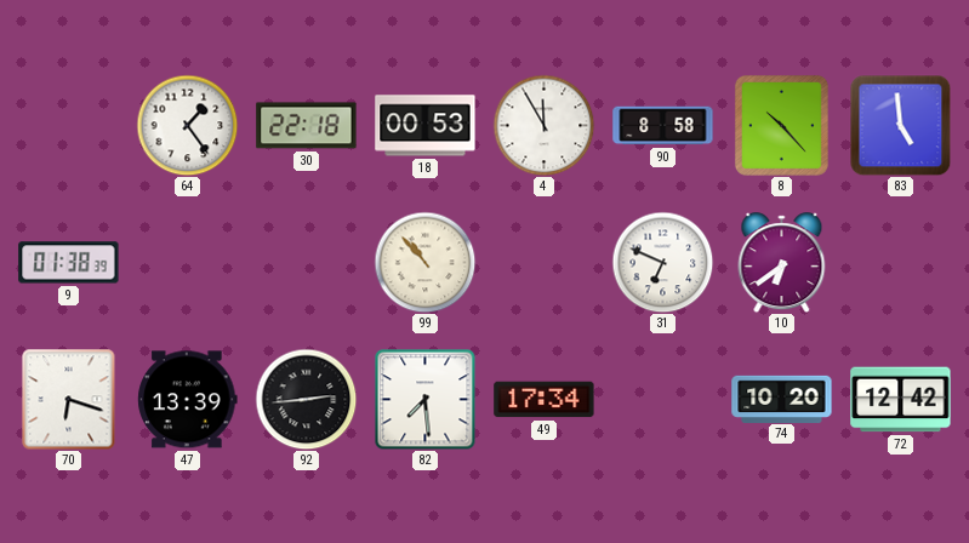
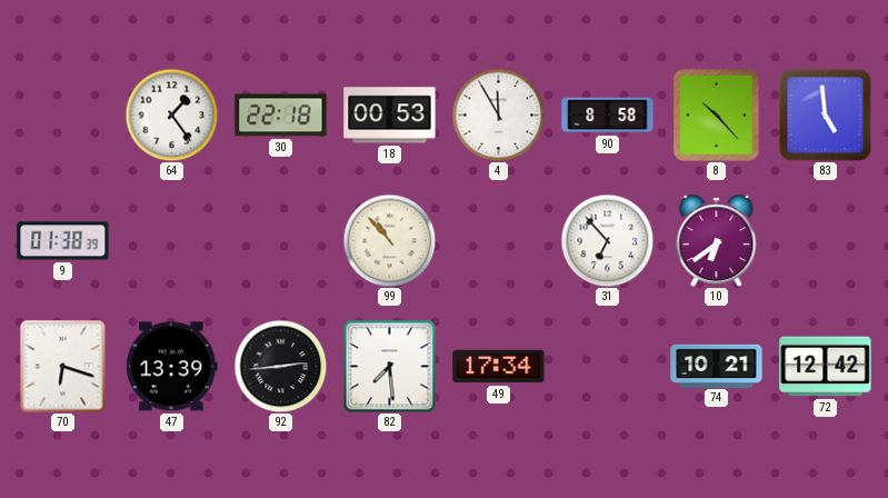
31: 6:49 -> 6:53 (607, 240)
74: 10:20 -> 10:21 (717, 366)
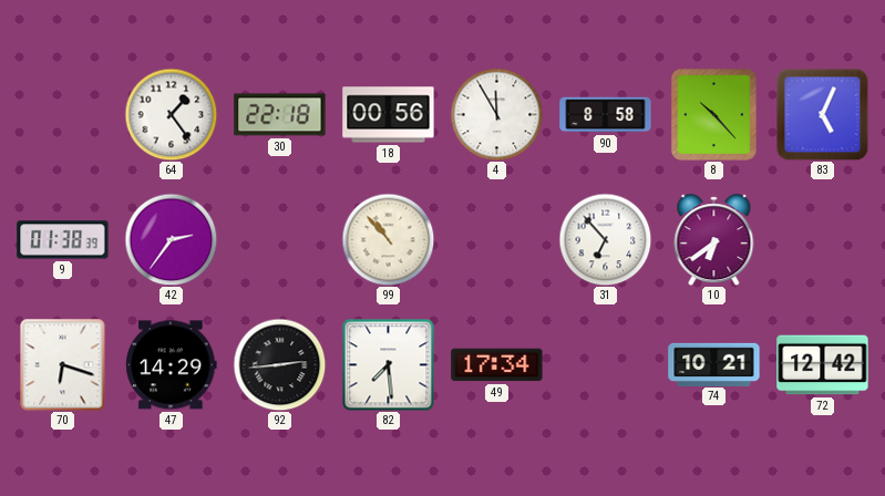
18: 00:53 -> 00:56 (389, 115)
83: 4:59 -> 5:04 (822, 114)
42: none -> 2:36 (171, 239)
47: 13:39 -> 14:29 (172, 365)
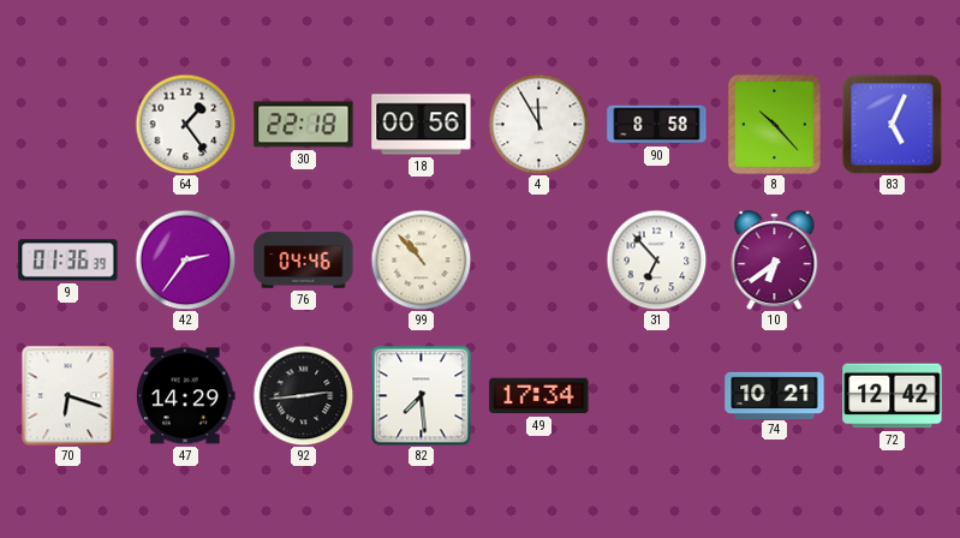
9: 01:38 -> 01:36 (68, 261)
76: none -> 04:46 (304, 261)
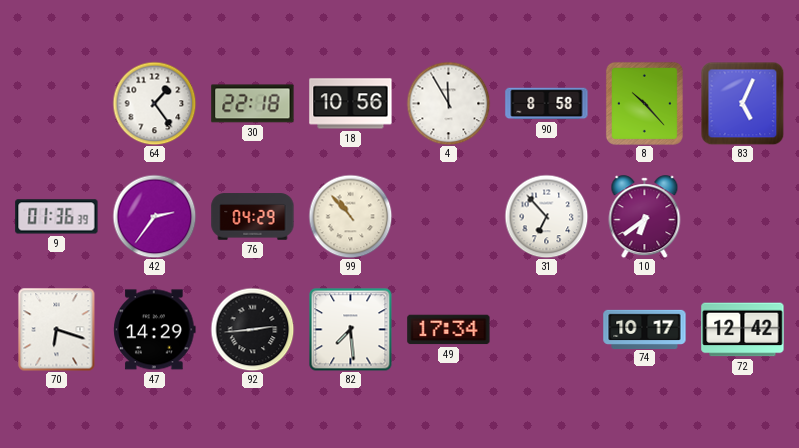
18: 00:56 -> 10:56 (351, 104)
76: 04:46 -> 04:29 (253, 217)
74: 10:21 -> 10:17 (645, 329)
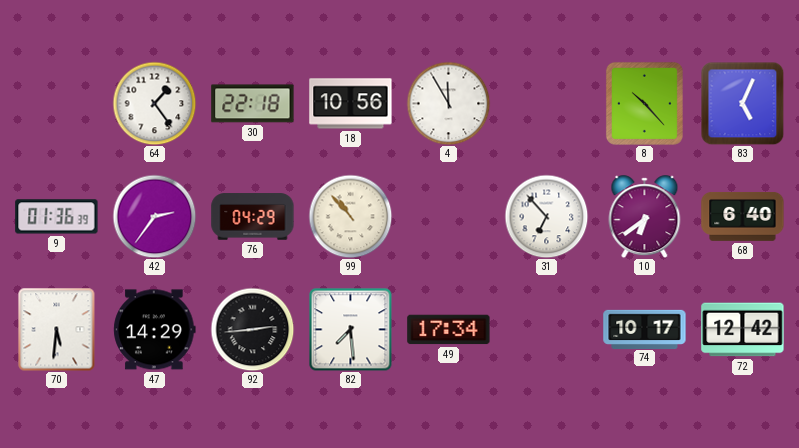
90: 8:58 -> none (547, 104)
68: none -> 6:40 (743, 216)
70: 6:18 -> 5:31 (57, 329)
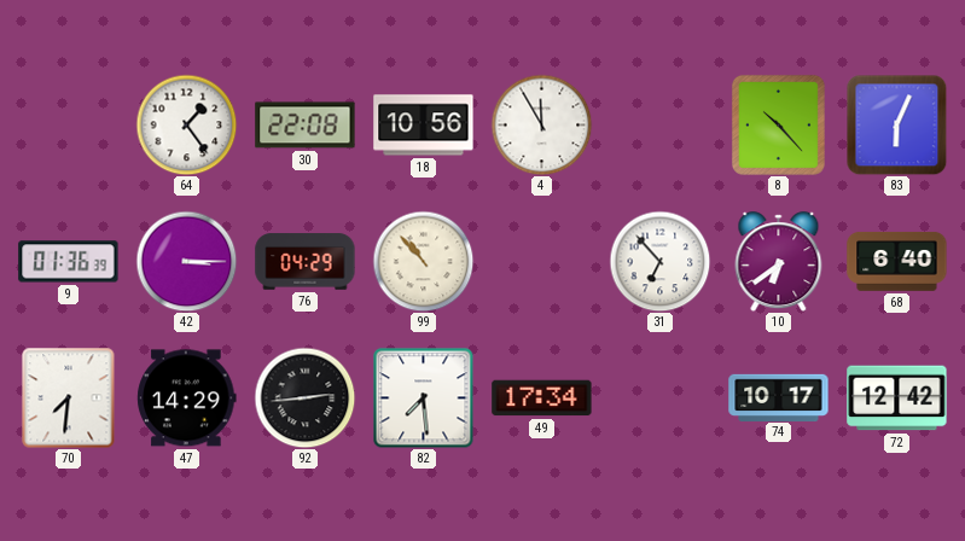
30: 22:18 -> 22:08 (306, 126)
83: 5:04 -> 6:04 (896, 124)
42: 2:36 -> 3:15 (186, 261)
70: 5:31 -> 7:31 (69, 397)
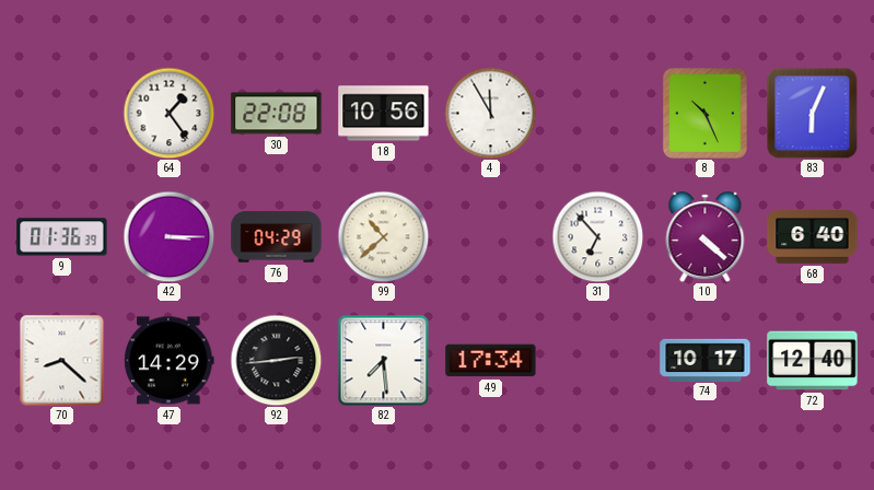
8: 10:23 -> 10:26 (704, 113)
99: 10:53 -> 10:38 (383, 236)
10: 6:39 -> 4:22 (706, 237)
70: 7:31 -> 8:22 (62, 360)
72: 12:42 -> 12:40 (813, 361)
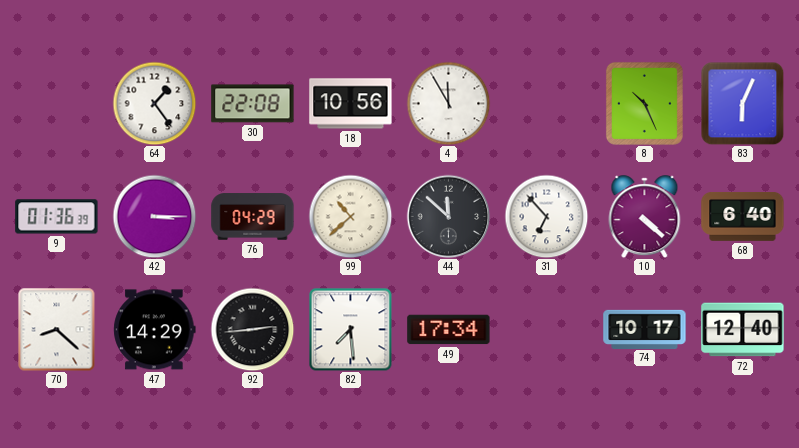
44: none -> 11:52 (448, 216)
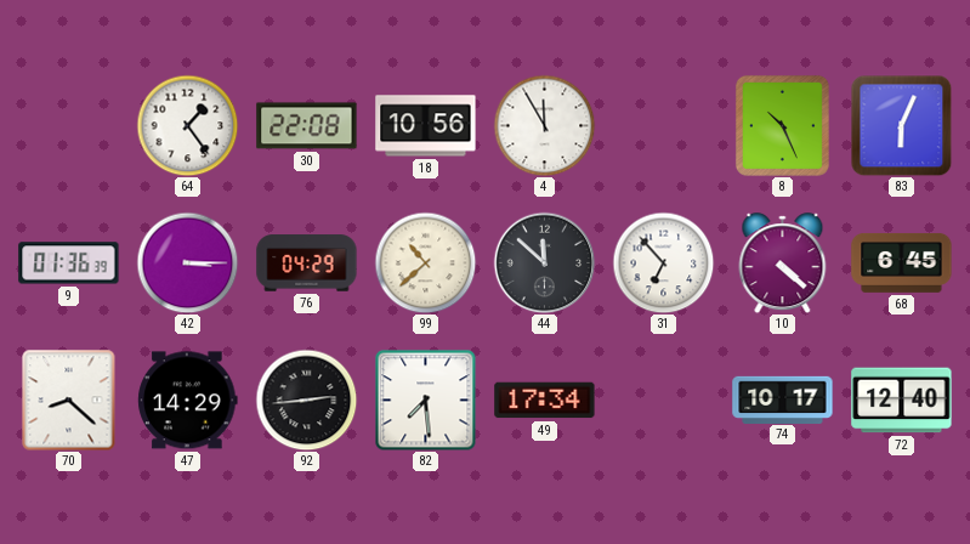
68: 6:40 -> 6:45 (902, 262)
